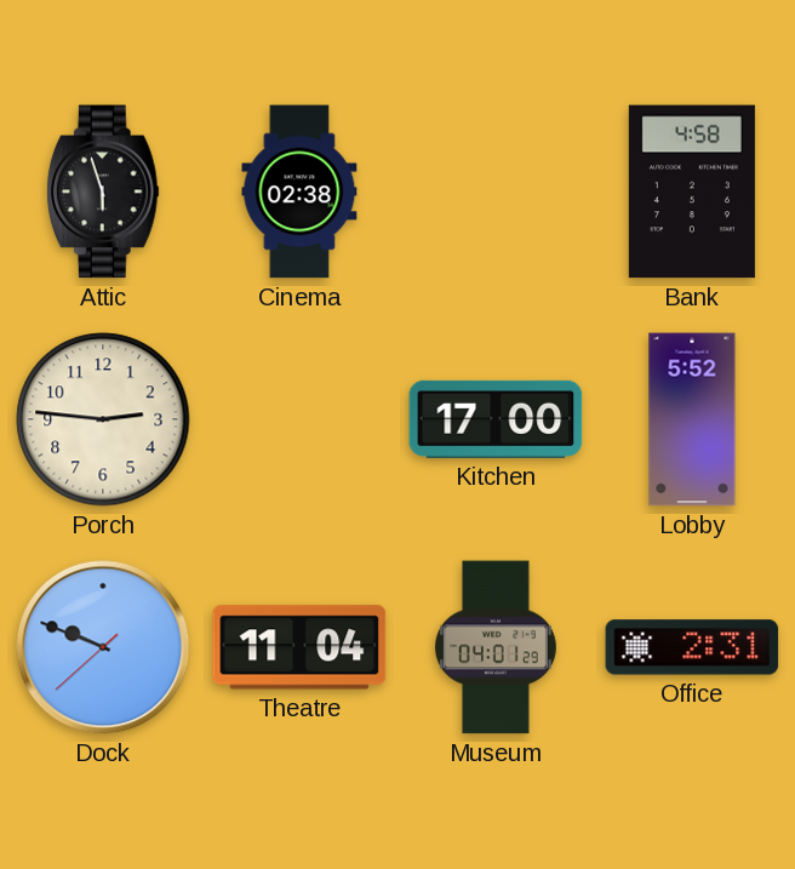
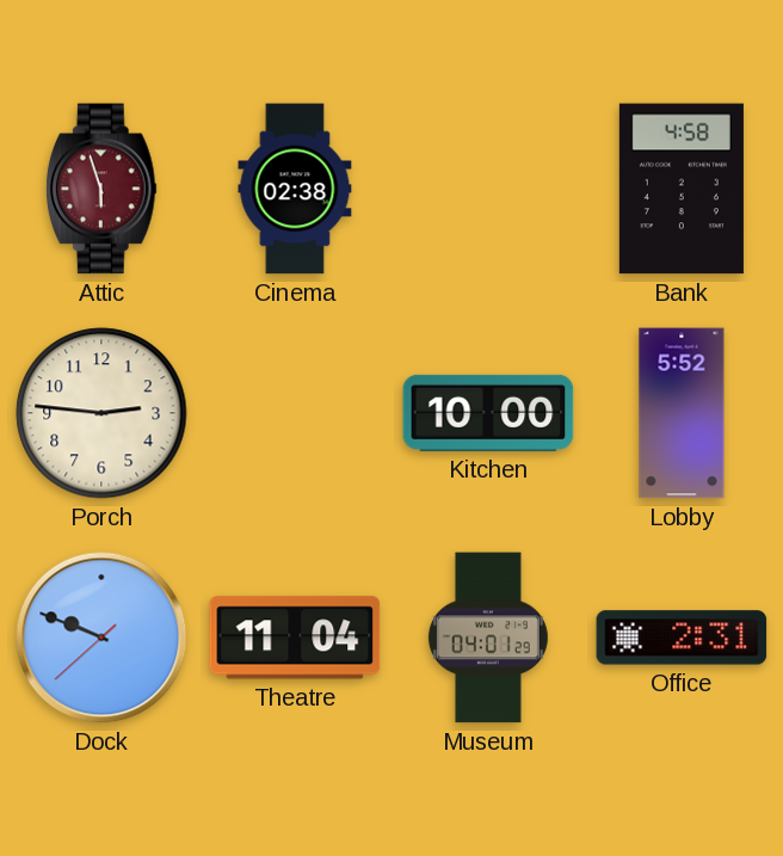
Attic dial: black -> burgundy (101, 189)
Kitchen: 17:00 -> 10:00 (488, 413)
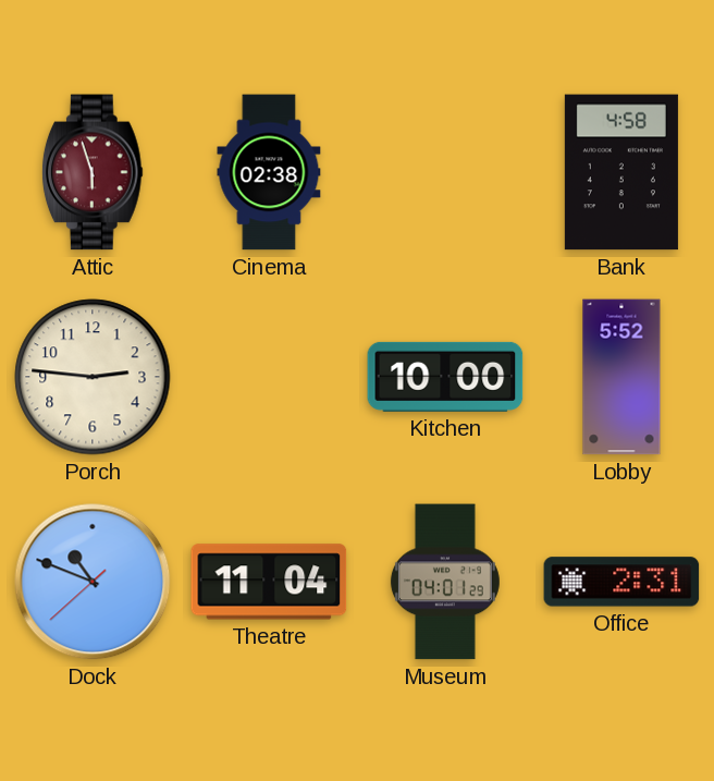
Dock: 9:48 -> 10:48 (93, 582)
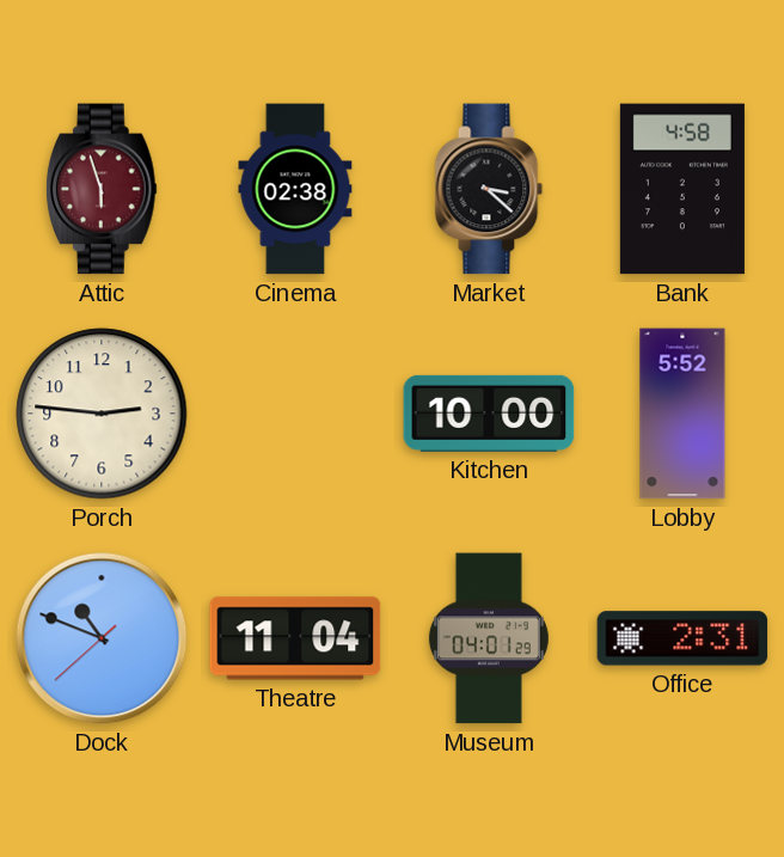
Market: none -> 3:22 (489, 189)
